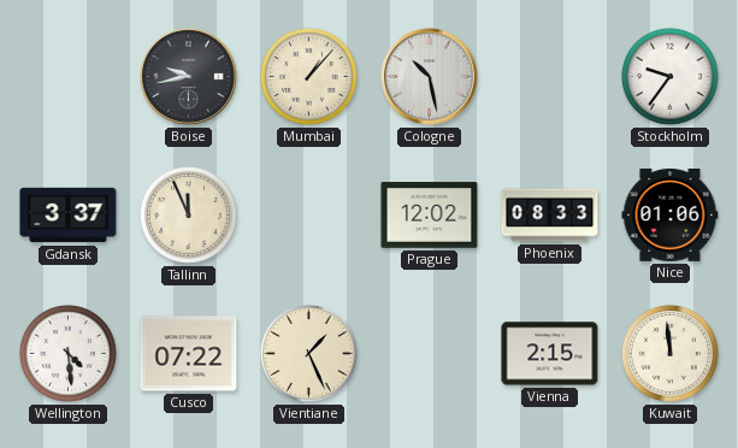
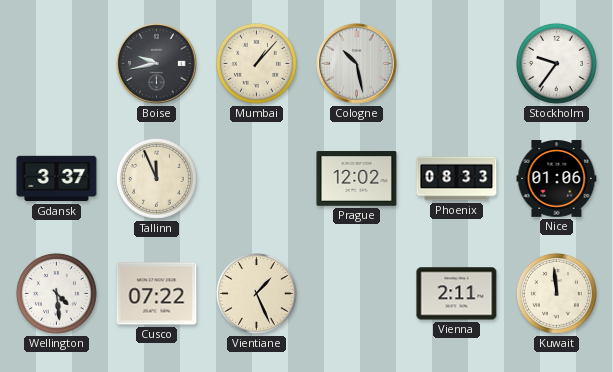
Vienna: 2:15 -> 2:11 (457, 294)
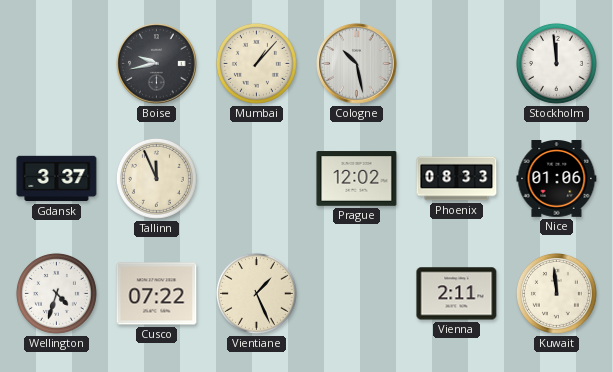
Stockholm: 9:36 -> 11:59 (556, 63)
Wellington: 4:29 -> 4:33 (56, 293)
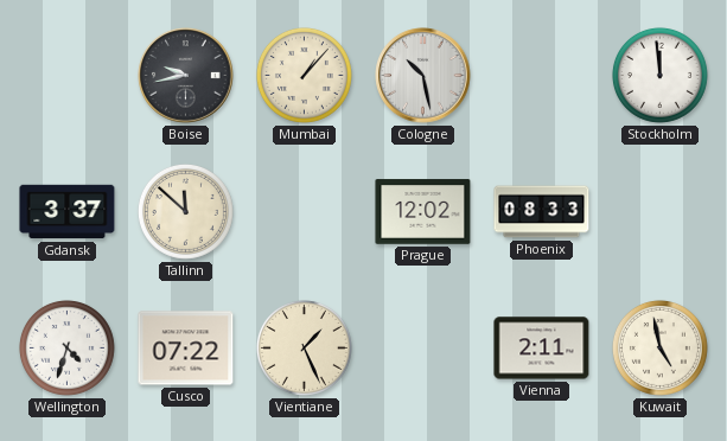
Tallinn: 11:56 -> 11:52 (185, 211)
Nice: 01:06 -> none (557, 179)
Kuwait: 11:59 -> 4:58 (659, 347)
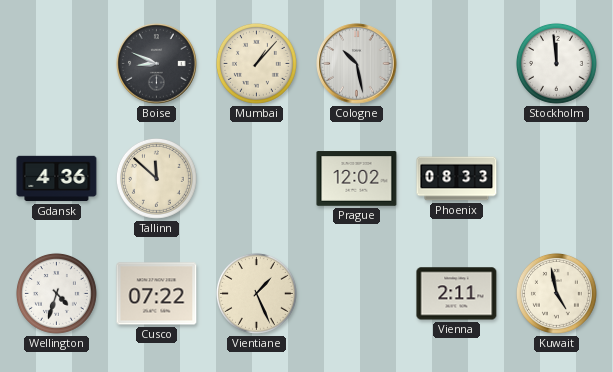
Boise: 9:43 -> 8:49 (157, 64)
Gdansk: 3:37 -> 4:36 (57, 179)
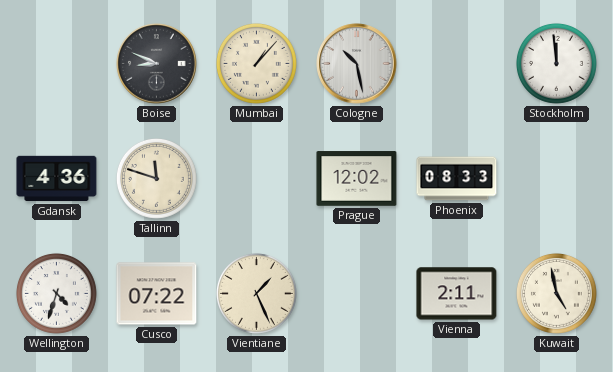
Tallinn: 11:52 -> 11:48 (156, 178)
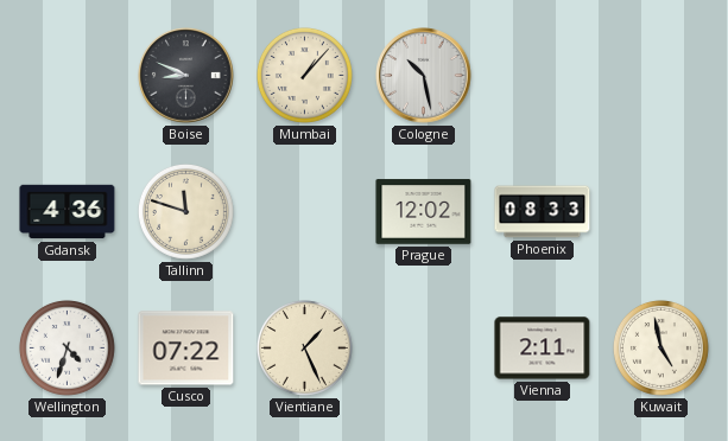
Stockholm: 11:59 -> none (556, 63)
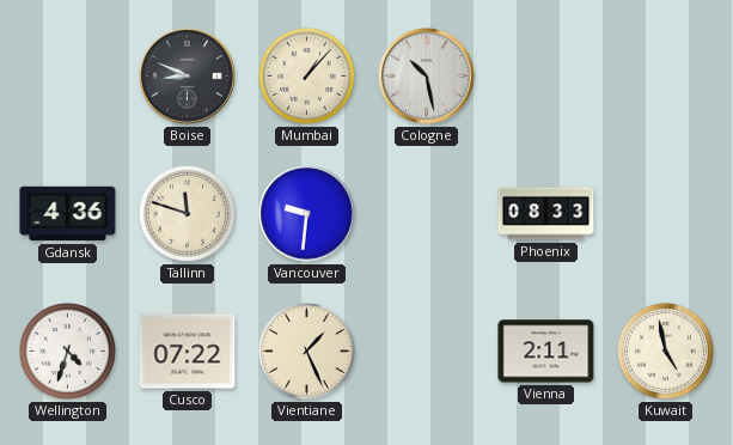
Vancouver: none -> 9:31 (307, 214)
Prague: 12:02 -> none (424, 212)
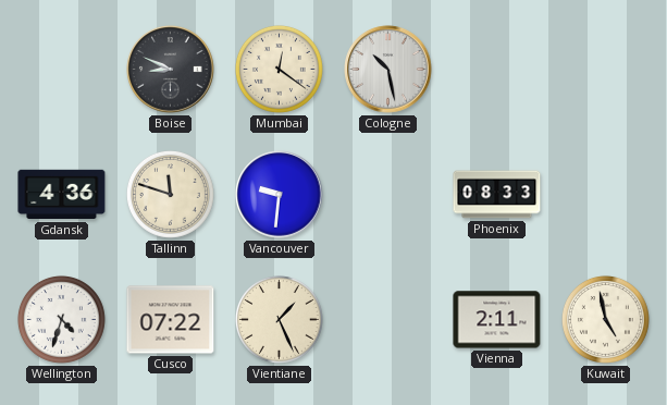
Mumbai: 1:07 -> 12:21 (279, 69)
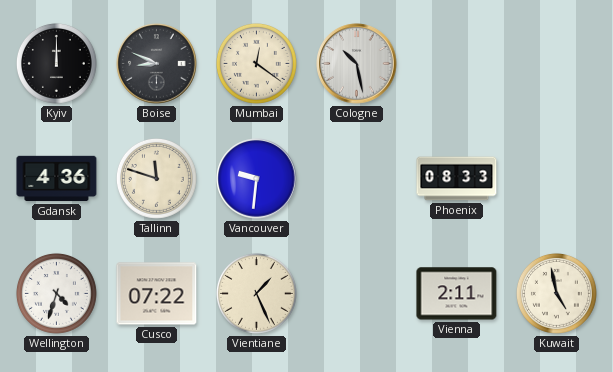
Kyiv: none -> 12:00 (56, 63)
